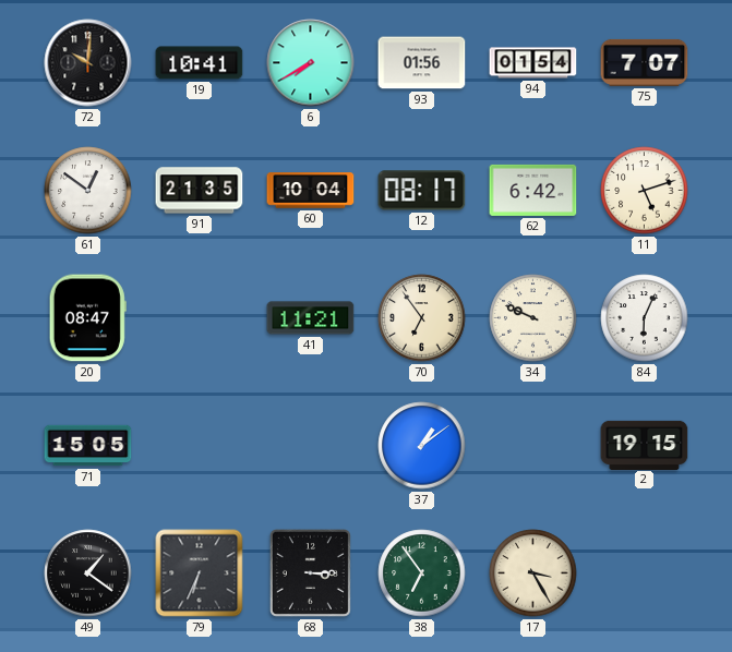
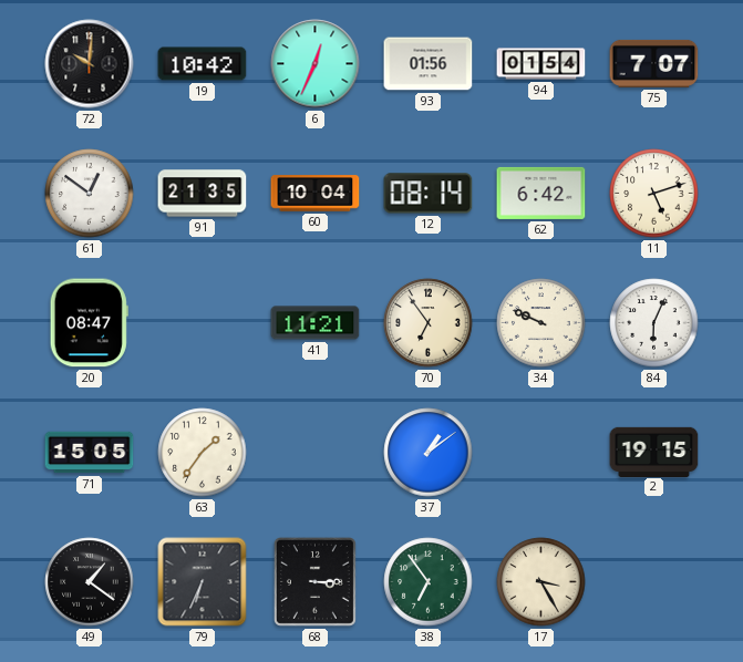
19: 10:41 -> 10:42 (203, 64)
6: 7:40 -> 12:34 (316, 64)
12: 08:17 -> 08:14 (429, 194)
63: none -> 1:36 (203, 453)
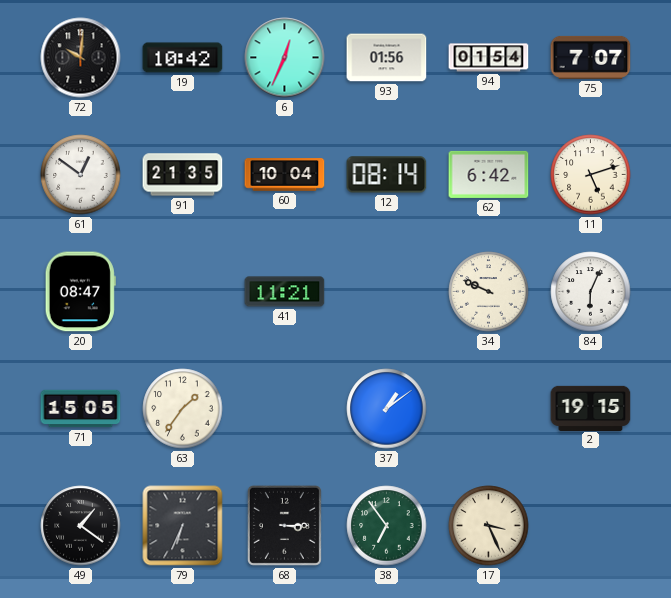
70: 6:54 -> none (429, 323)
17: 3:25 -> 3:26 (489, 526)
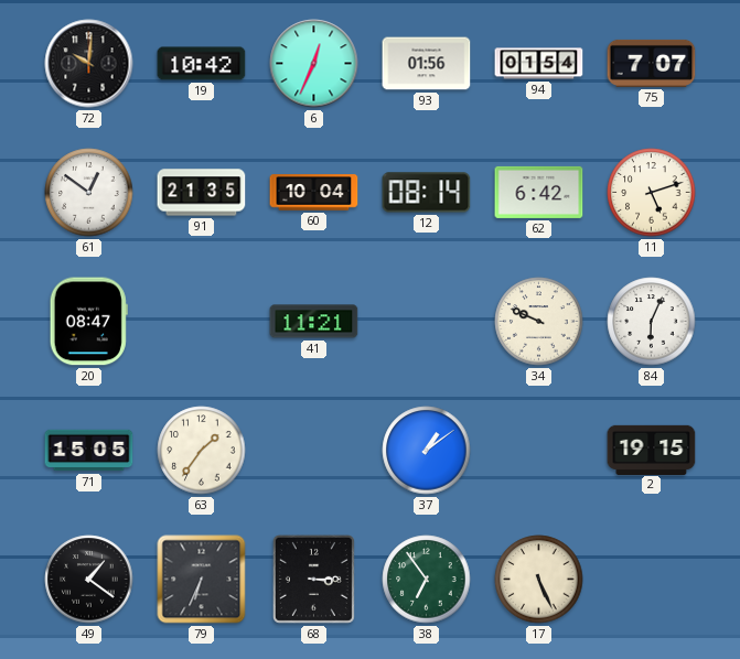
17: 3:26 -> 5:26 (539, 580)
